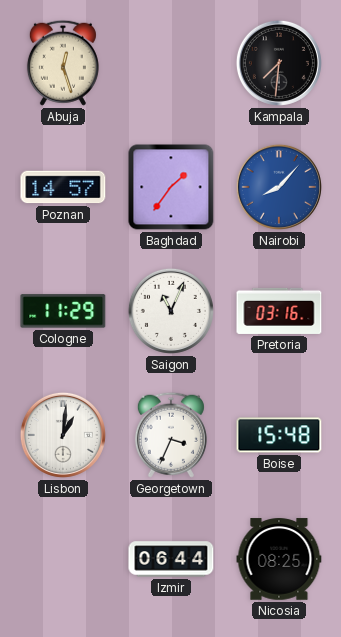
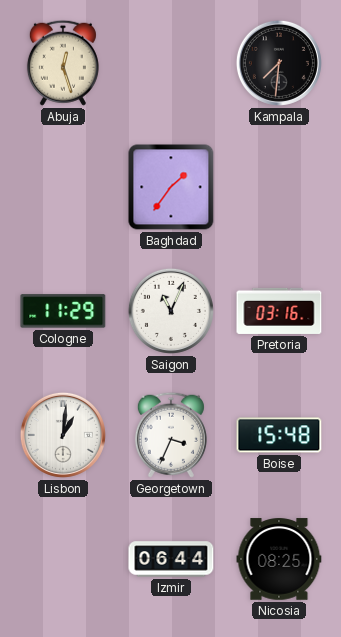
Poznan: 14:57 -> none (63, 187)
Nairobi: 8:07 -> none (279, 187)
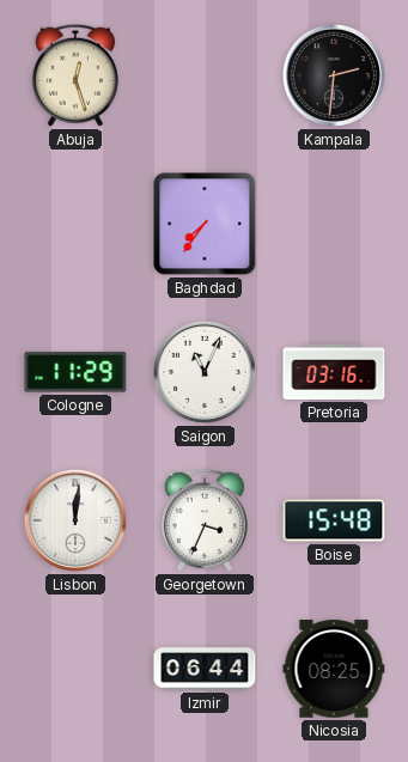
Kampala: 7:31 -> 2:31 (334, 75)
Baghdad: 1:36 -> 7:36 (205, 224)
Lisbon: 1:01 -> 12:01 (75, 520)
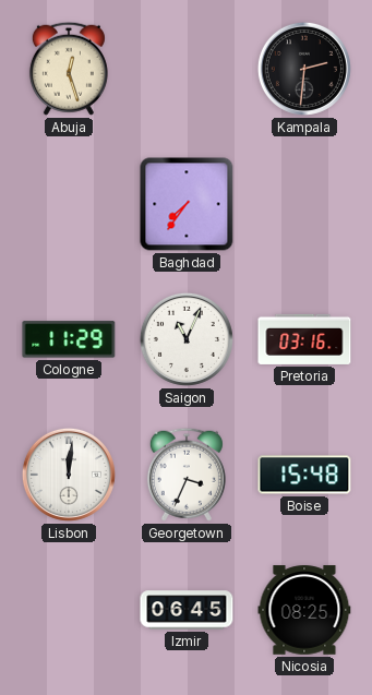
Izmir: 06:44 -> 06:45 (187, 610)
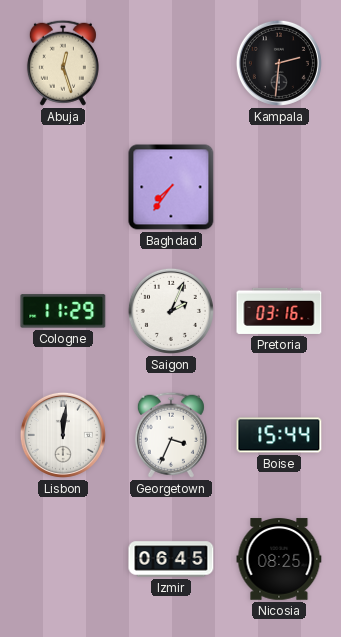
Saigon: 11:04 -> 2:04 (171, 311)
Boise: 15:48 -> 15:44 (279, 435)
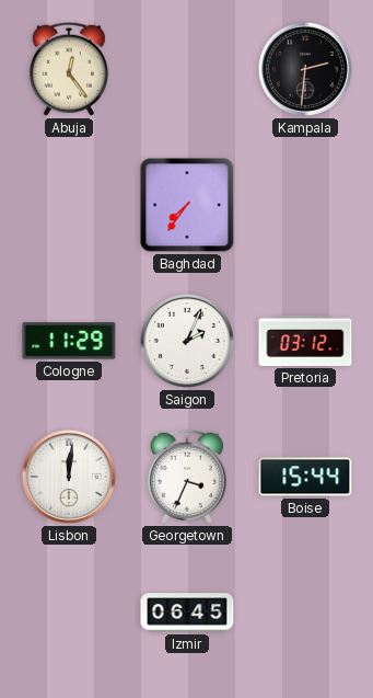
Abuja: 12:27 -> 12:24 (69, 69)
Pretoria: 03:16 -> 03:12 (305, 341)
Nicosia: 08:25 -> none (279, 559)
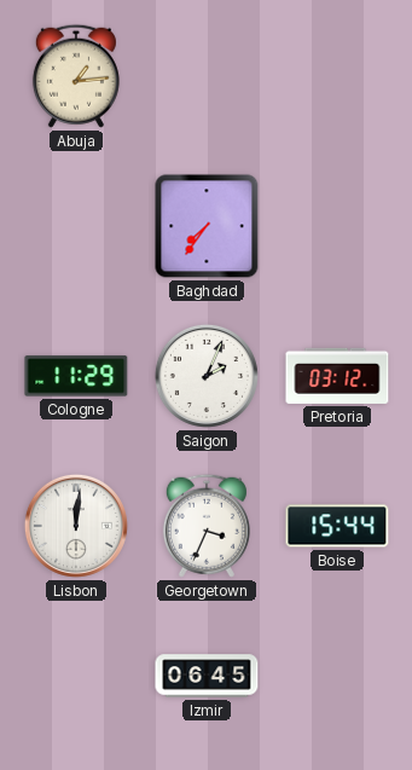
Abuja: 12:24 -> 1:14 (76, 76)
Kampala: 2:31 -> none (305, 69)
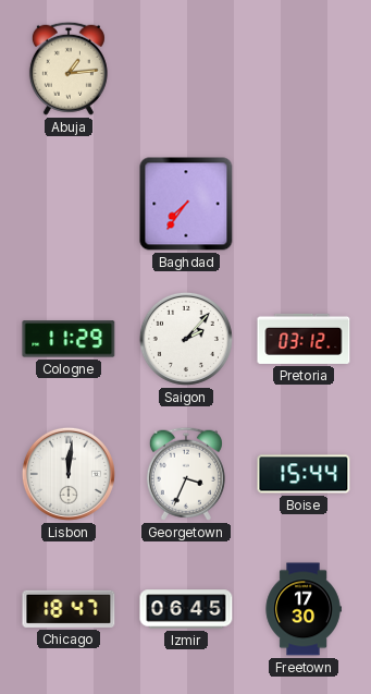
Saigon: 2:04 -> 2:07 (186, 339)
Chicago: none -> 18:47 (69, 609)
Freetown: none -> 17:30 (304, 609)
